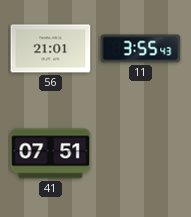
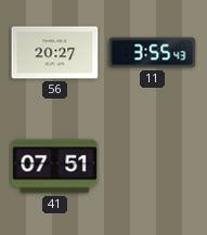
56: 21:01 -> 20:27 (55, 53)
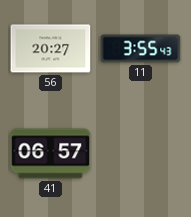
41: 07:51 -> 06:57 (51, 154)
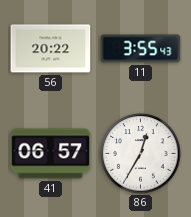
56: 20:27 -> 20:22 (51, 49)
86: none -> 12:35 (141, 154)
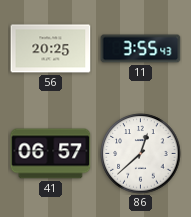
56: 20:22 -> 20:25 (51, 49)
86: 12:35 -> 12:38 (141, 154)
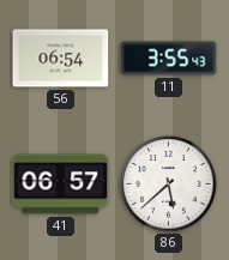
56: 20:25 -> 06:54 (61, 59)
86: 12:38 -> 5:38 (169, 185)
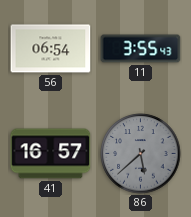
41: 06:57 -> 16:57 (51, 154)
86 dial: white -> grey (141, 154)
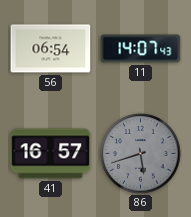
11: 3:55 -> 14:07 (141, 49)
86: 5:38 -> 5:42 (141, 154)
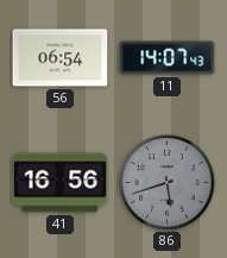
41: 16:57 -> 16:56 (61, 183)
